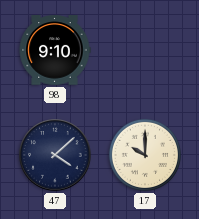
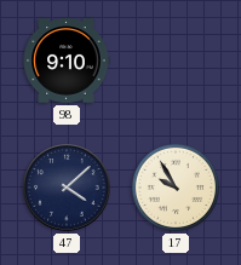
17: 10:00 -> 9:55 (176, 188)
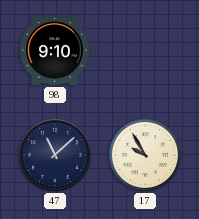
47: 4:08 -> 11:08 (55, 155)
